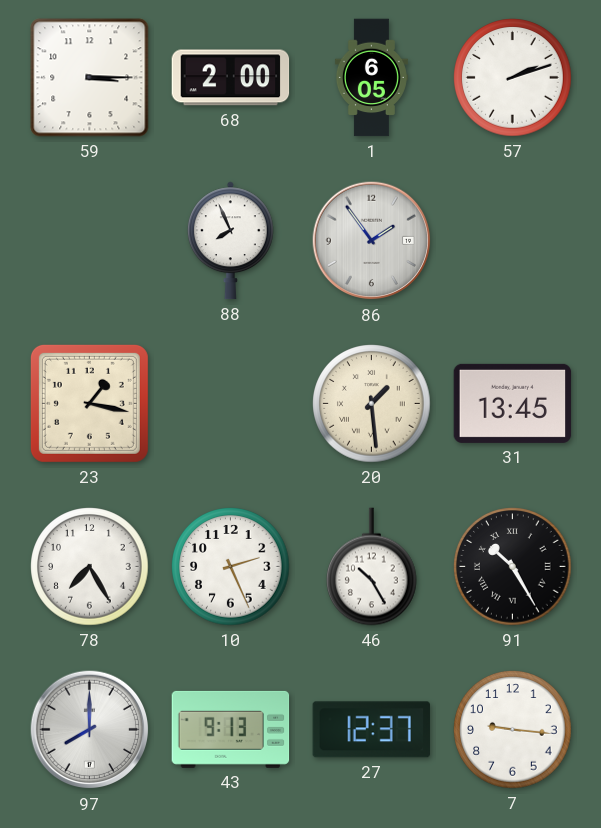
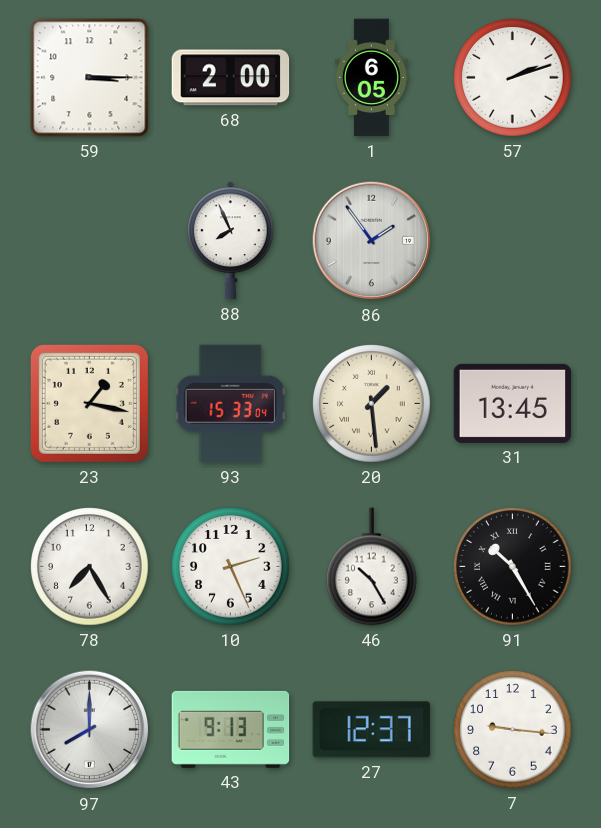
93: none -> 15:33 (230, 404)
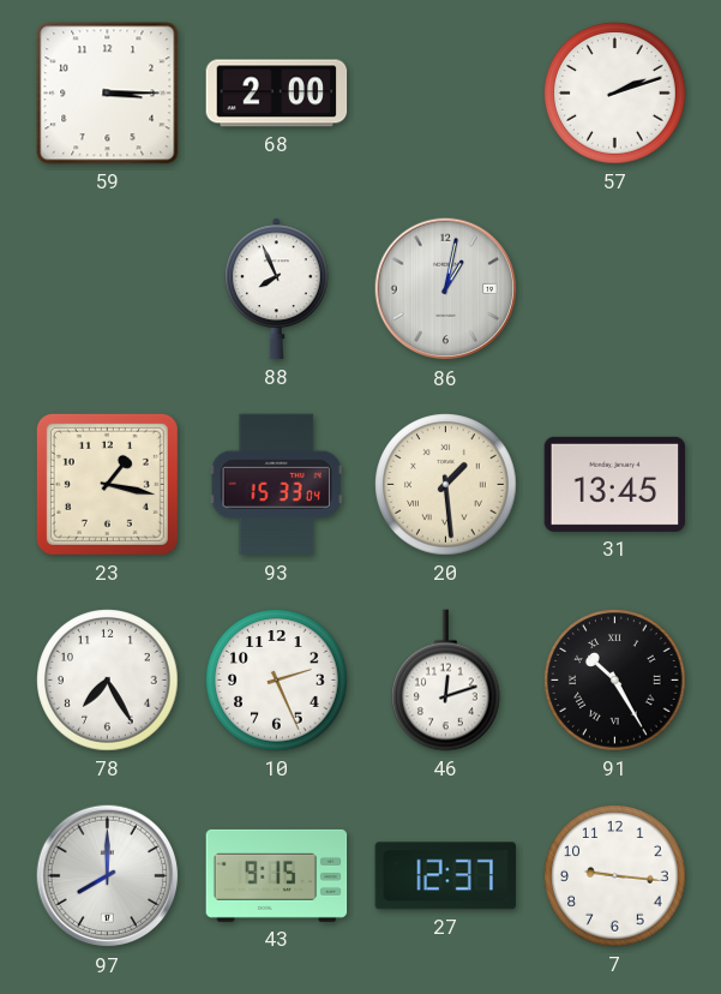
1: 6:05 -> none (371, 78)
86: 1:54 -> 1:02 (446, 289)
46: 10:25 -> 12:12 (446, 681)
43: 9:13 -> 9:15 (277, 875)
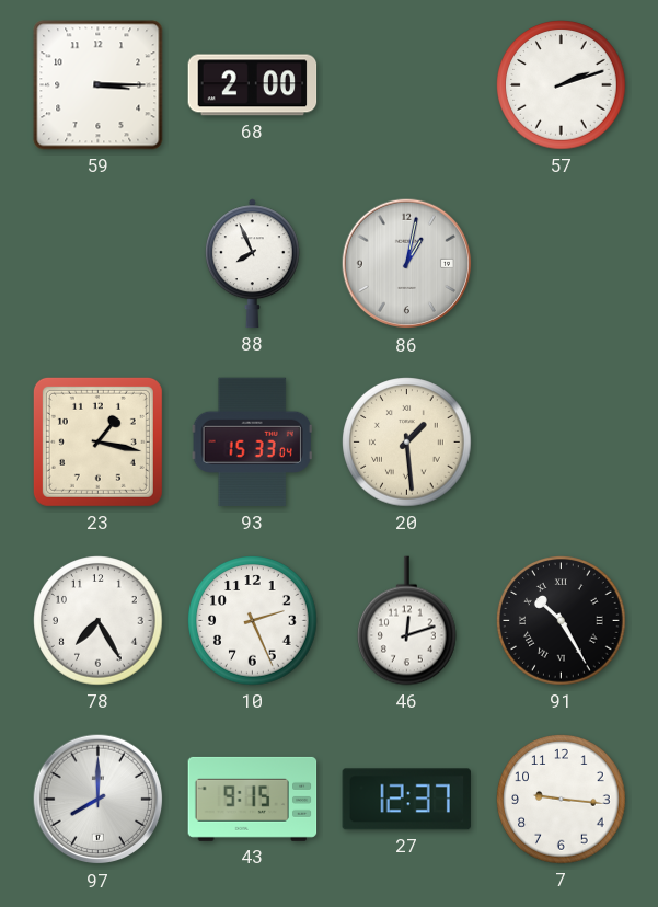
31: 13:45 -> none (615, 484)
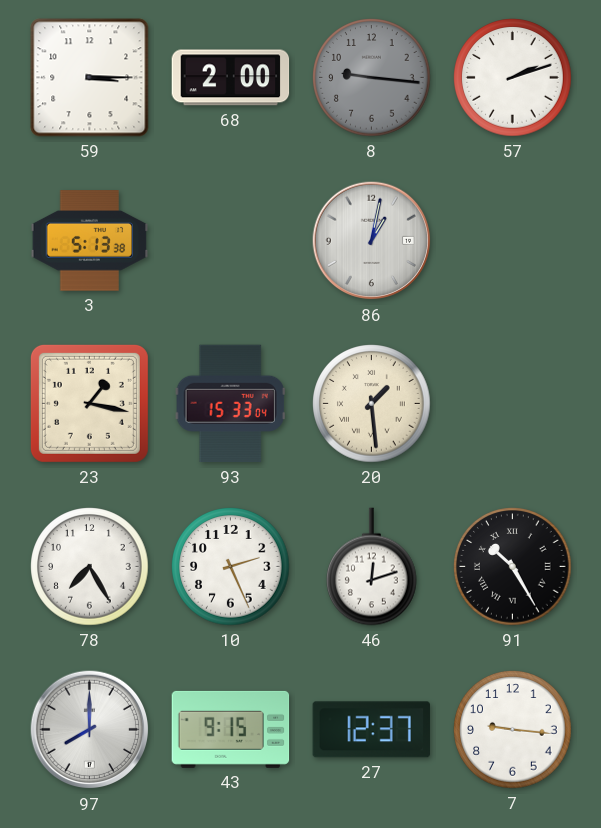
8: none -> 9:16 (372, 78)
3: none -> 5:13 (90, 241)
88: 7:56 -> none (252, 264)
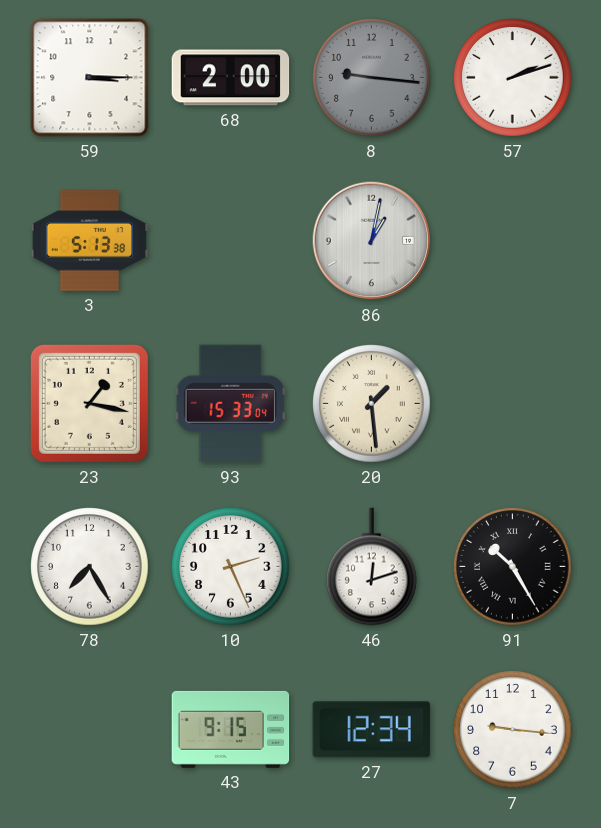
97: 8:00 -> none (90, 730)
27: 12:37 -> 12:34 (371, 730)
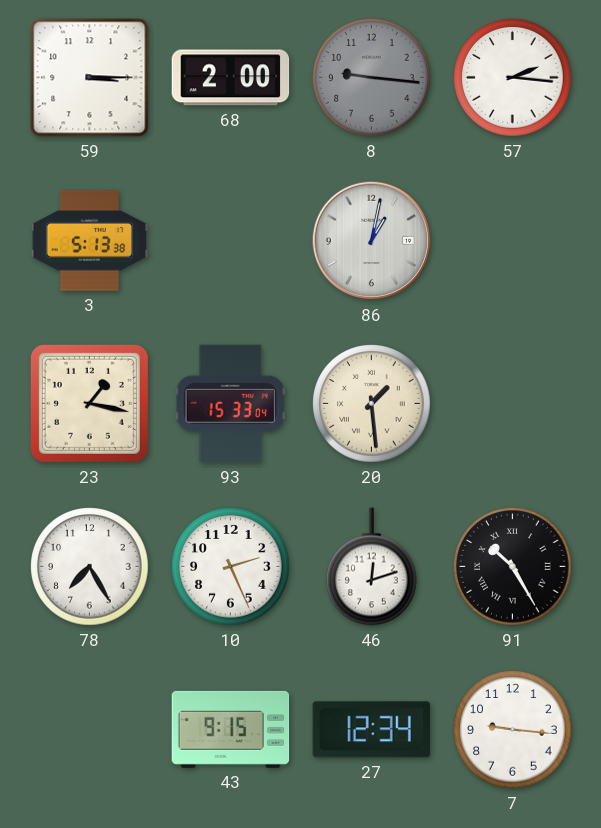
57: 2:12 -> 2:16 (513, 78)
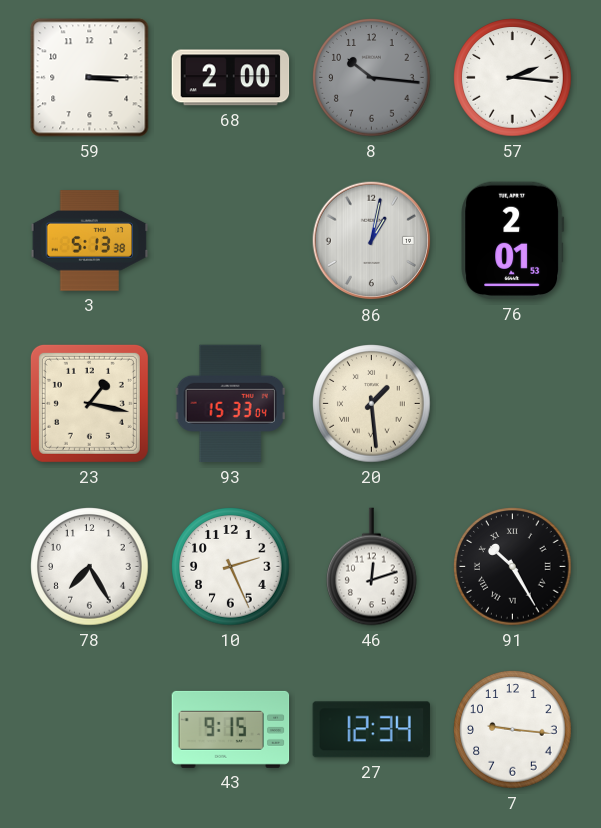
8: 9:16 -> 10:16 (372, 78)
76: none -> 2:01 (513, 241)
